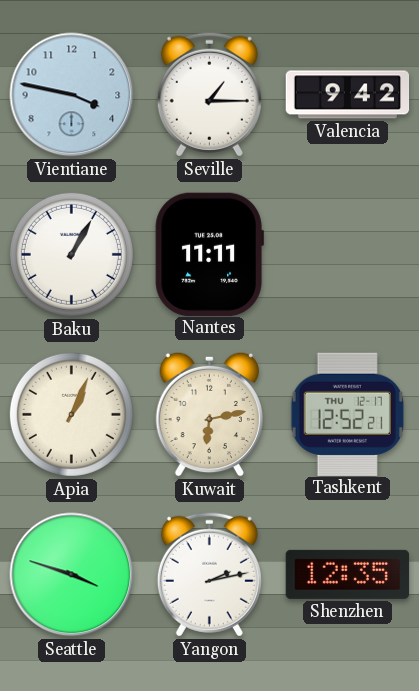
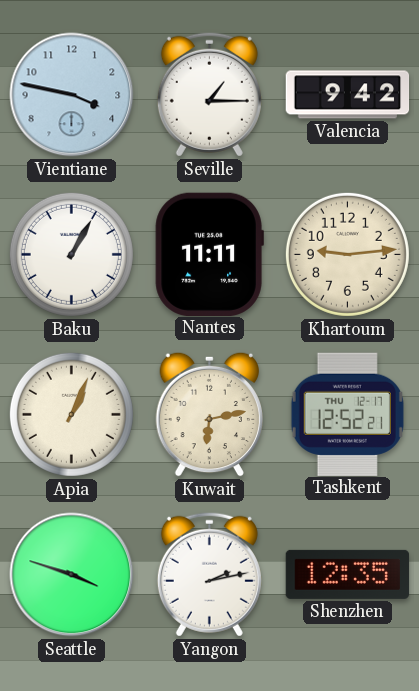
Khartoum: none -> 9:14 (347, 254)
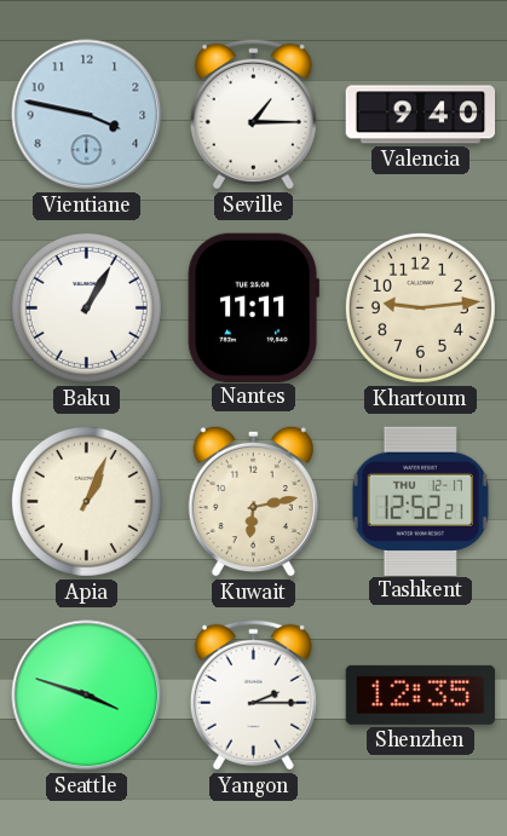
Valencia: 9:42 -> 9:40 (421, 115)
Yangon: 2:13 -> 2:15 (253, 694)
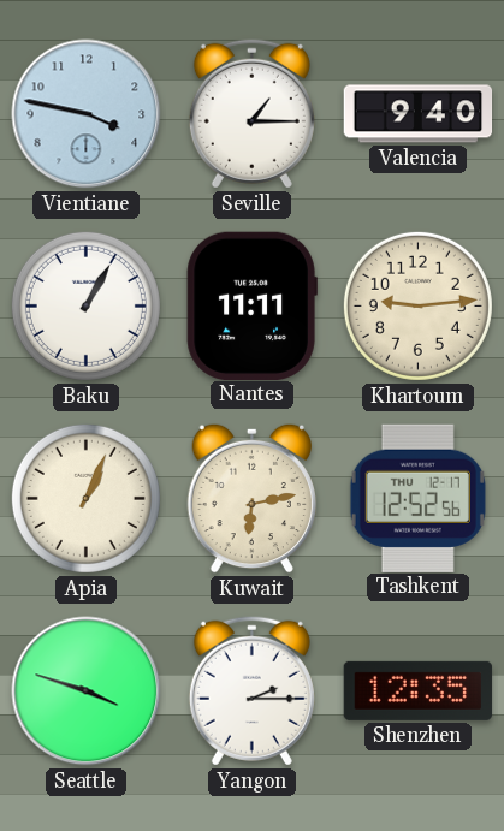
Tashkent: 12:52:21 -> 12:52:56 (417, 498)
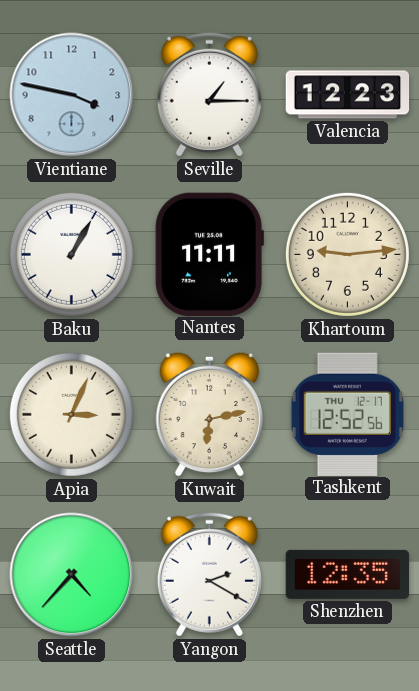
Valencia: 9:40 -> 12:23 (348, 95)
Apia: 1:04 -> 3:04 (71, 414)
Seattle: 3:48 -> 4:37 (72, 575)
Yangon: 2:15 -> 2:20 (209, 574)
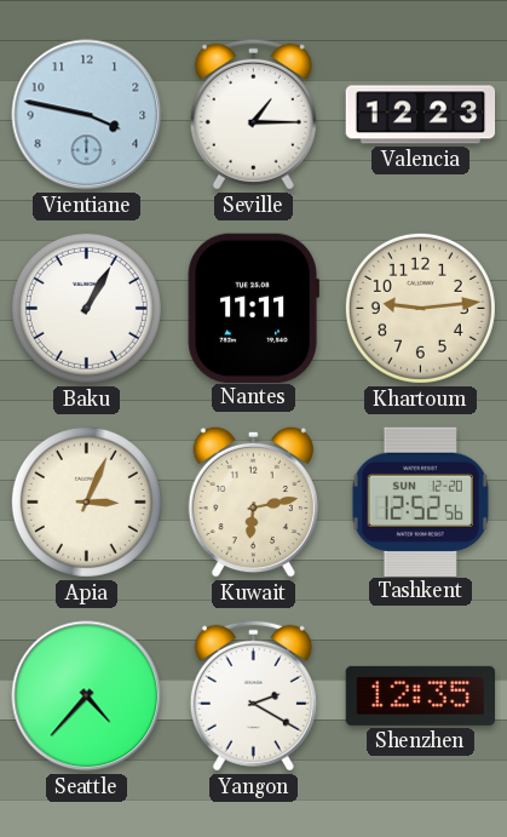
Tashkent date: THU 12-17 -> SUN 12-20 (420, 501)
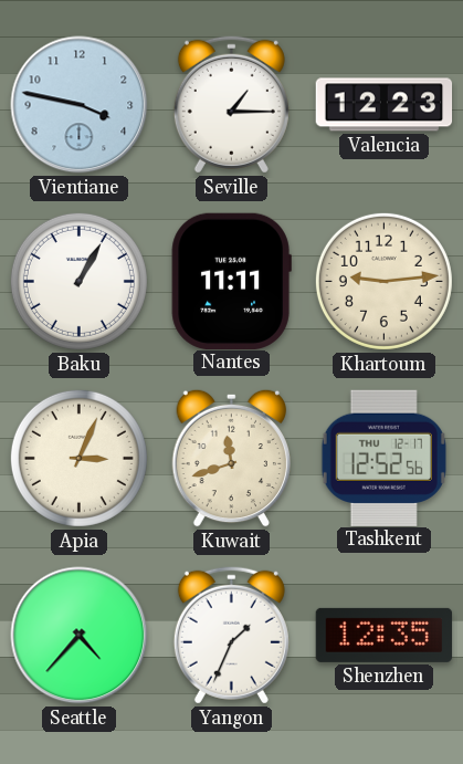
Kuwait: 6:13 -> 11:42 (231, 458)
Tashkent date: SUN 12-20 -> THU 12-17 (383, 458)
Yangon: 2:20 -> 1:34 (231, 635)
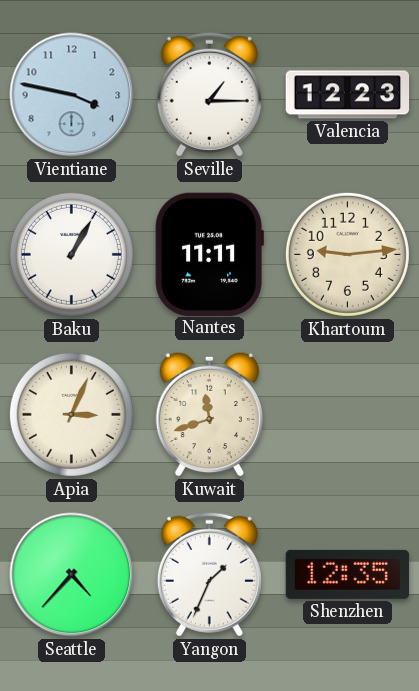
Tashkent: 12:52 -> none (383, 458)
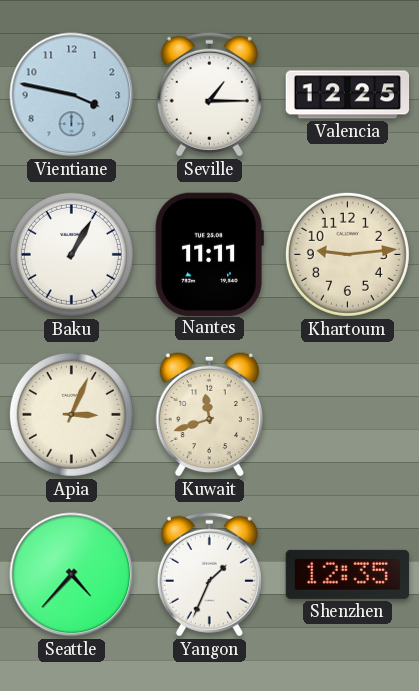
Valencia: 12:23 -> 12:25 (348, 95)
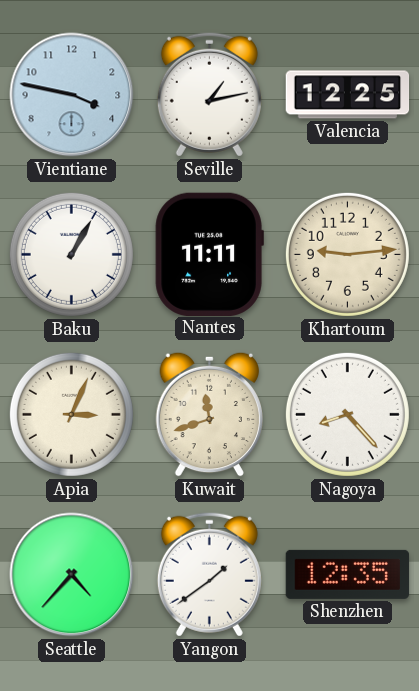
Seville: 1:15 -> 1:13 (209, 94)
Nagoya: none -> 8:23 (347, 414)
Yangon: 1:34 -> 1:39 (209, 574)
